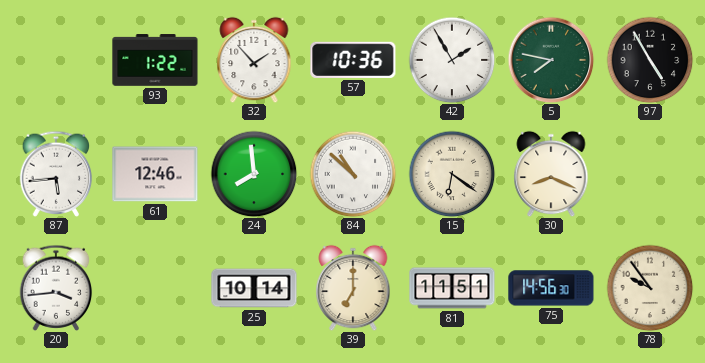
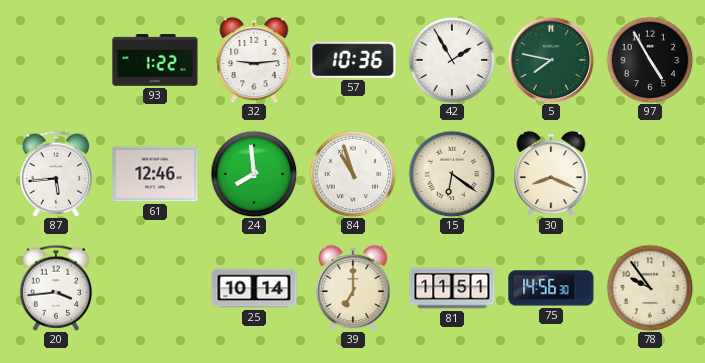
32: 1:53 -> 9:14 (254, 60)
84: 10:52 -> 10:57 (353, 174)
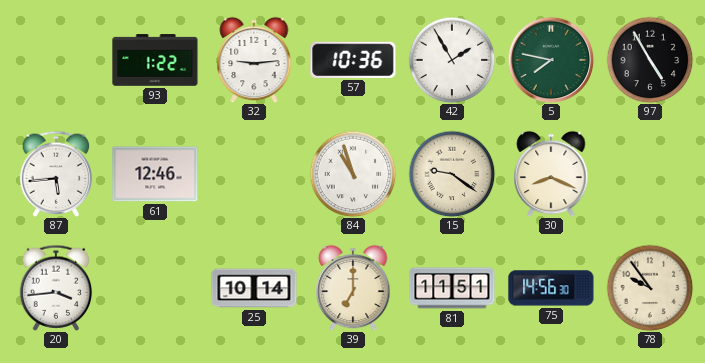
24: 7:59 -> none (254, 174)
15: 6:21 -> 9:21 (452, 174)
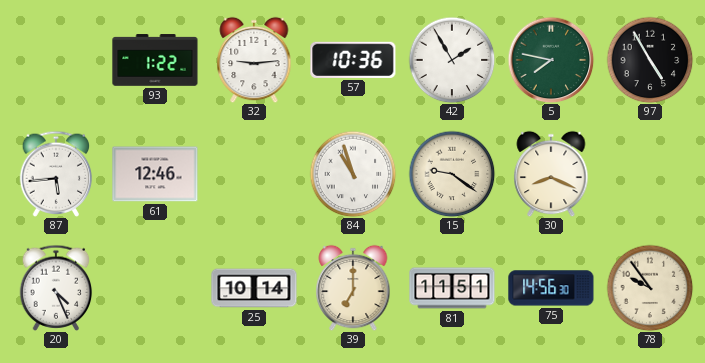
20: 3:44 -> 4:26 (56, 288)
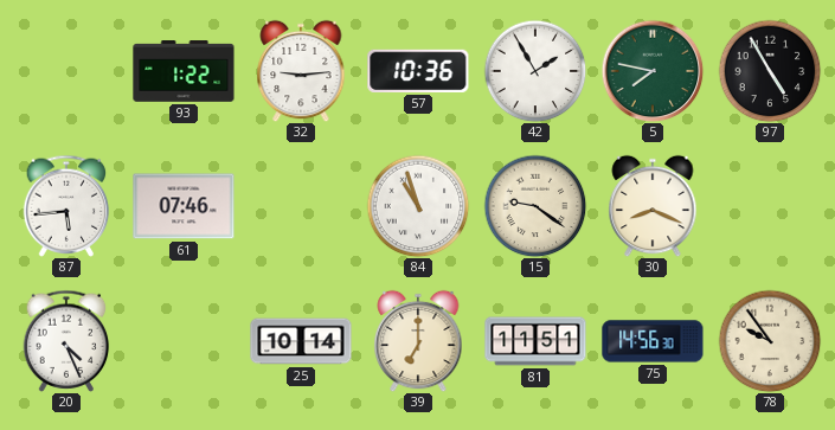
61: 12:46 -> 07:46 (184, 206)
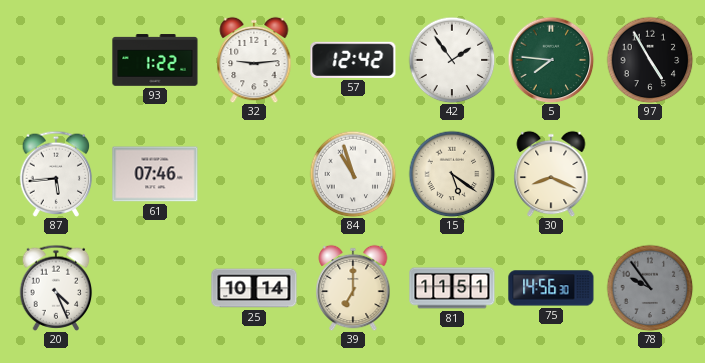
57: 10:36 -> 12:42 (353, 60)
42: 1:55 -> 1:54 (452, 60)
5: 7:47 -> 7:46 (551, 60)
15: 9:21 -> 5:21 (452, 174)
78 dial: cream -> grey (650, 288)
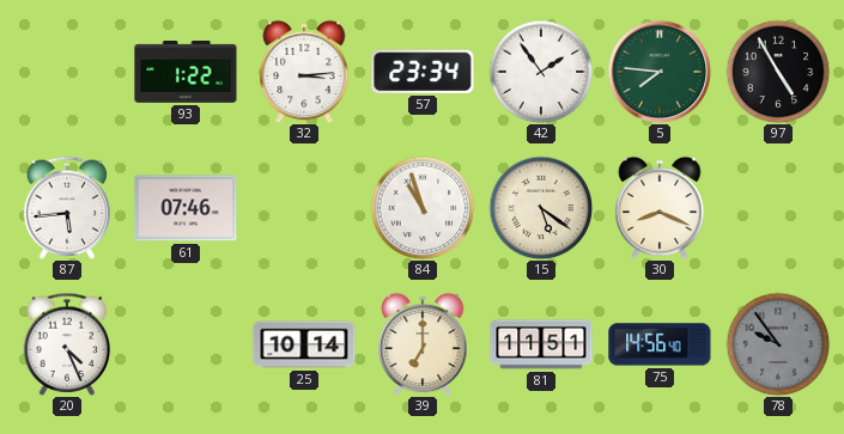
32: 9:14 -> 3:14 (304, 72)
57: 12:42 -> 23:34 (423, 72)
75: 14:56:30 -> 14:56:40 (660, 344)
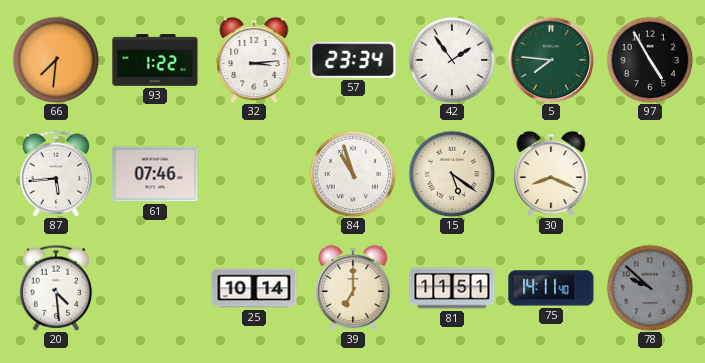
66: none -> 7:31 (56, 60)
20: 4:26 -> 4:29 (56, 288)
75: 14:56 -> 14:11 (551, 288)
78: 9:54 -> 9:52 (650, 288)
